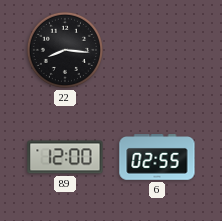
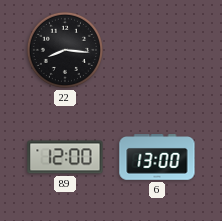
6: 02:55 -> 13:00 (157, 157)
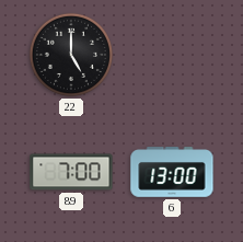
22: 8:16 -> 5:00 (71, 55)
89: 12:00 -> 7:00 (71, 172)
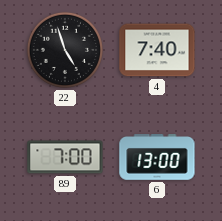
22: 5:00 -> 4:57 (65, 50)
4: none -> 7:40 (157, 50)
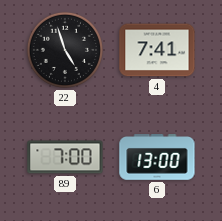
4: 7:40 -> 7:41 (157, 50)
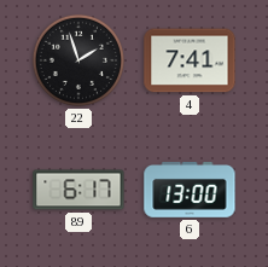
22: 4:57 -> 1:57 (78, 60)
89: 7:00 -> 6:17 (78, 190)
